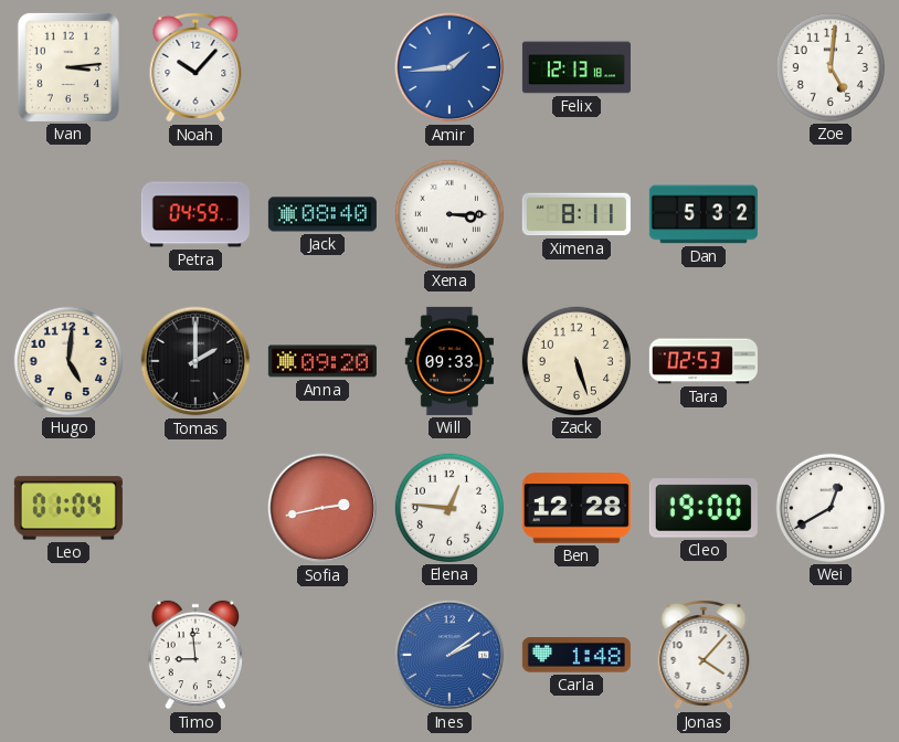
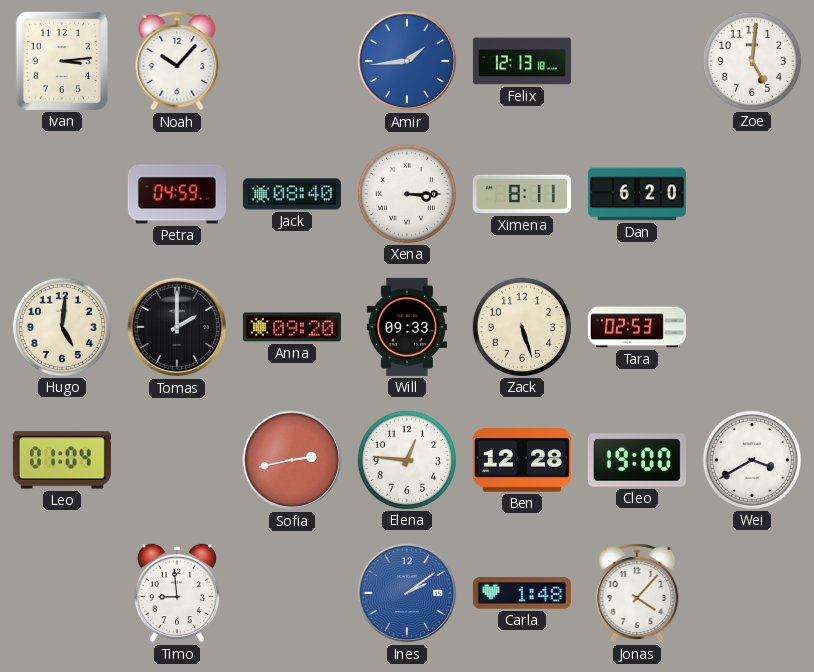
Dan: 5:32 -> 6:20 (637, 194)
Wei: 12:40 -> 3:40 (752, 460)
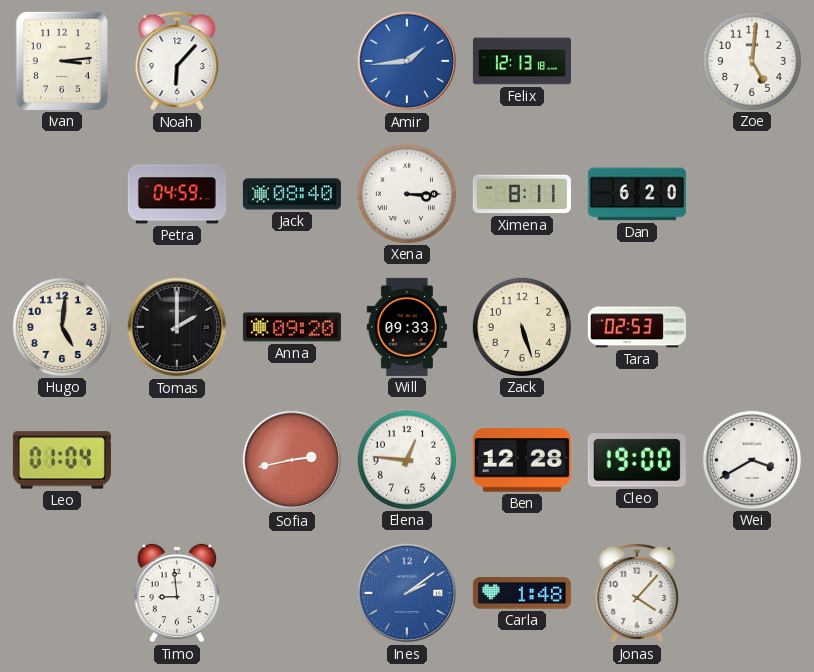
Noah: 10:07 -> 6:07 (177, 61)
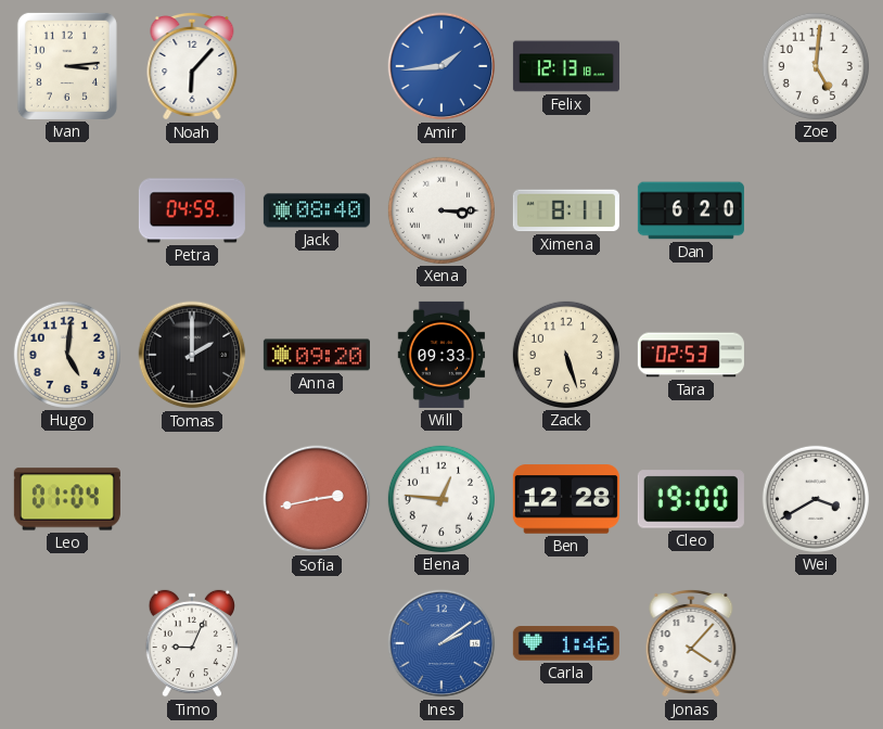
Timo: 8:59 -> 9:04 (191, 643)
Carla: 1:48 -> 1:46 (566, 643)
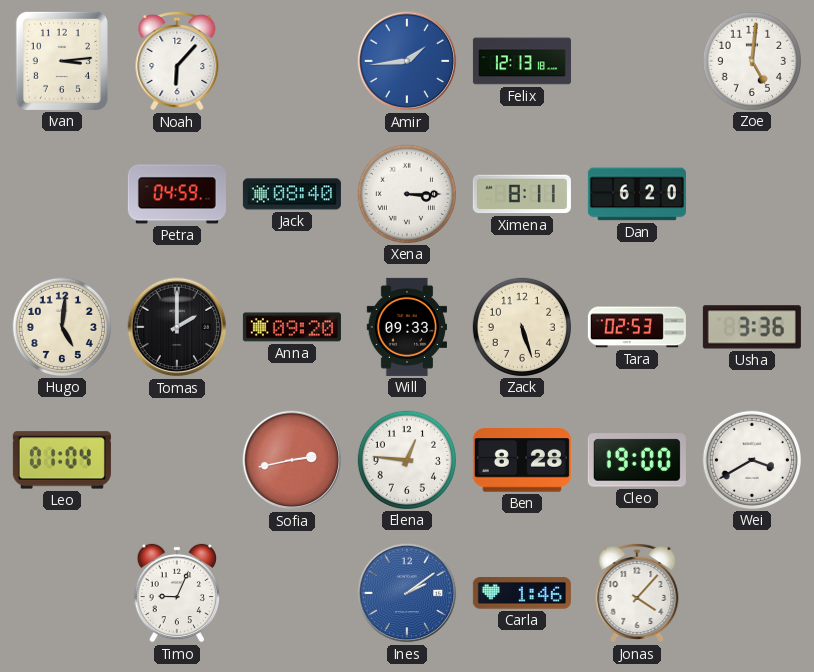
Usha: none -> 3:36 (752, 327)
Ben: 12:28 -> 8:28 (522, 460)
